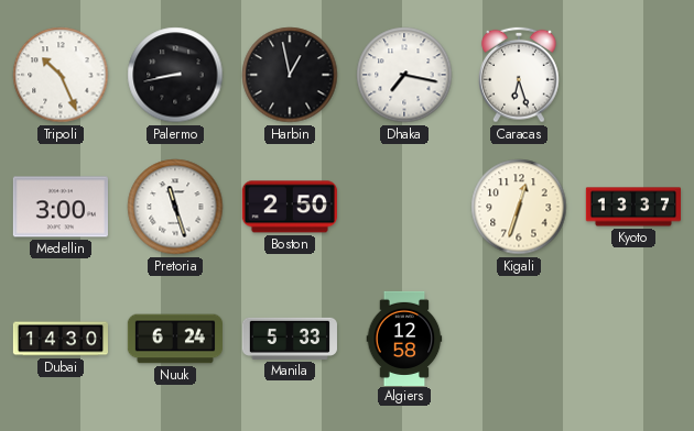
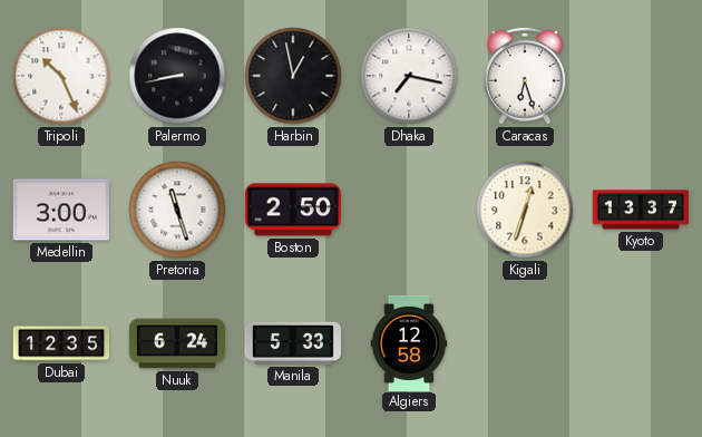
Dubai: 14:30 -> 12:35 (60, 343)
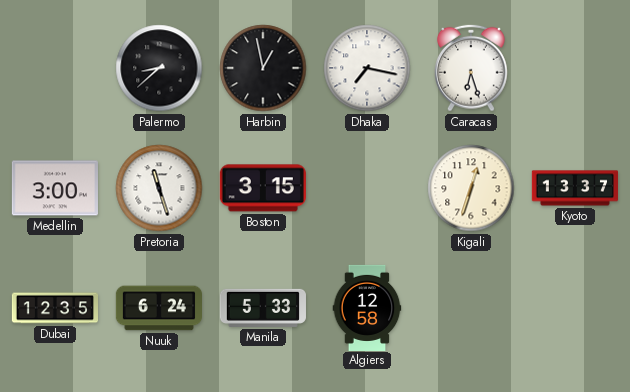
Tripoli: 10:26 -> none (61, 76)
Palermo: 8:43 -> 8:38 (159, 68)
Boston: 2:50 -> 3:15 (263, 188)
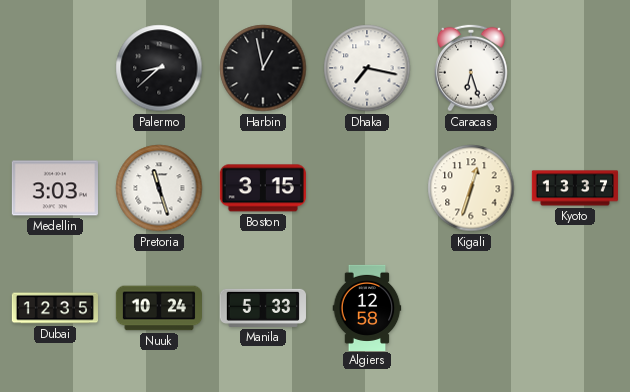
Medellin: 3:00 -> 3:03 (55, 188)
Nuuk: 6:24 -> 10:24 (158, 308)
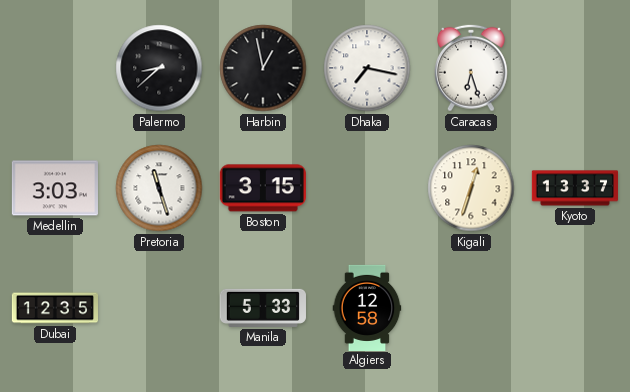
Nuuk: 10:24 -> none (158, 308)
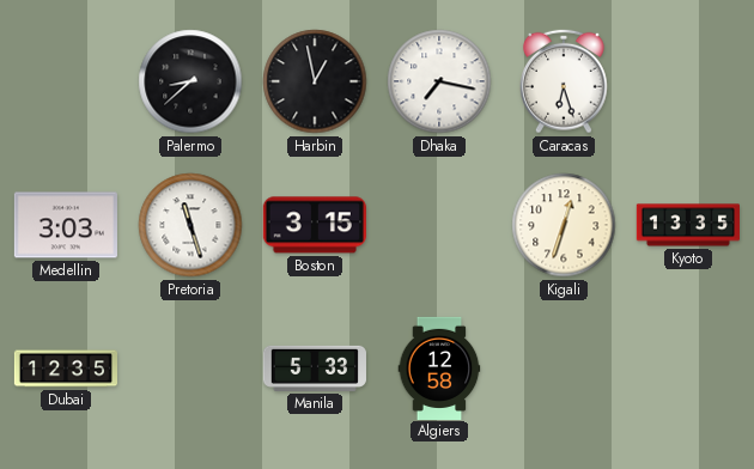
Kyoto: 13:37 -> 13:35 (688, 225)
